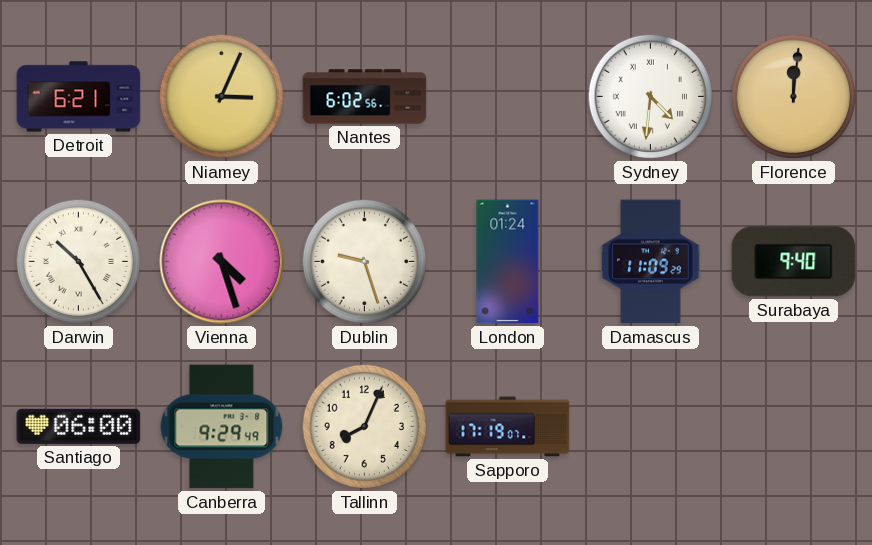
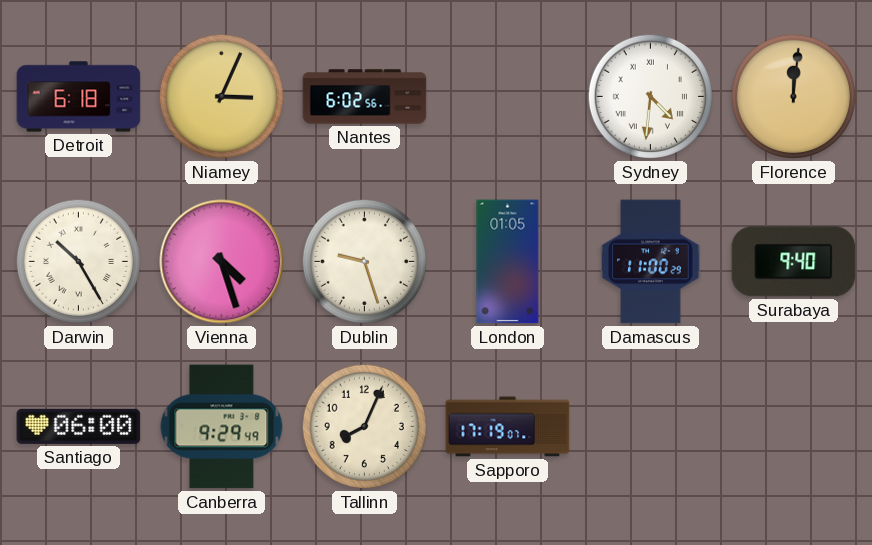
Detroit: 6:21 -> 6:18 (79, 97)
London: 01:24 -> 01:05 (508, 262)
Damascus: 11:09 -> 11:00 (651, 262)
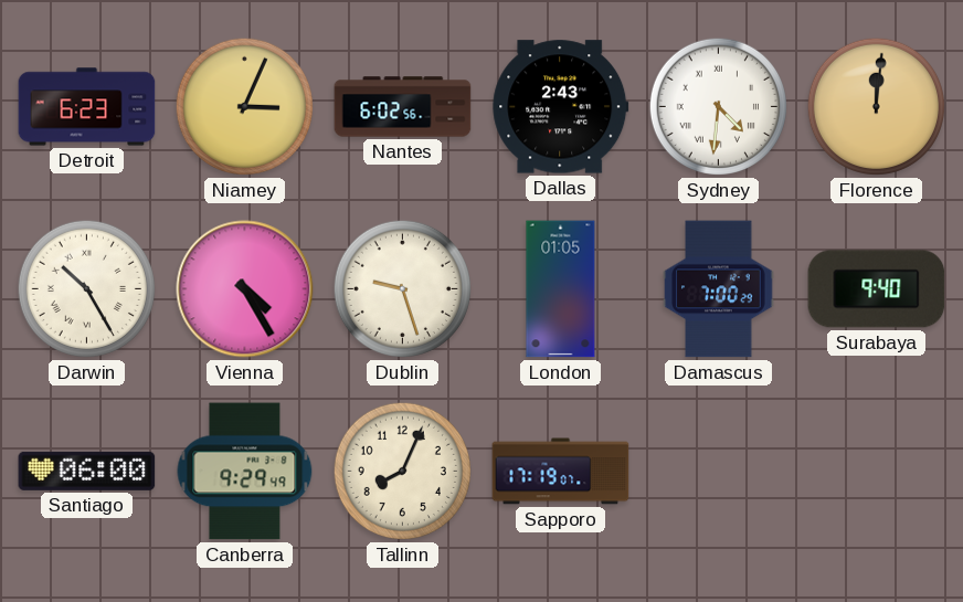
Detroit: 6:18 -> 6:23 (87, 107)
Dallas: none -> 2:43 (561, 107)
Vienna: 4:27 -> 4:25 (245, 289)
Damascus: 11:00 -> 7:00 (719, 289)
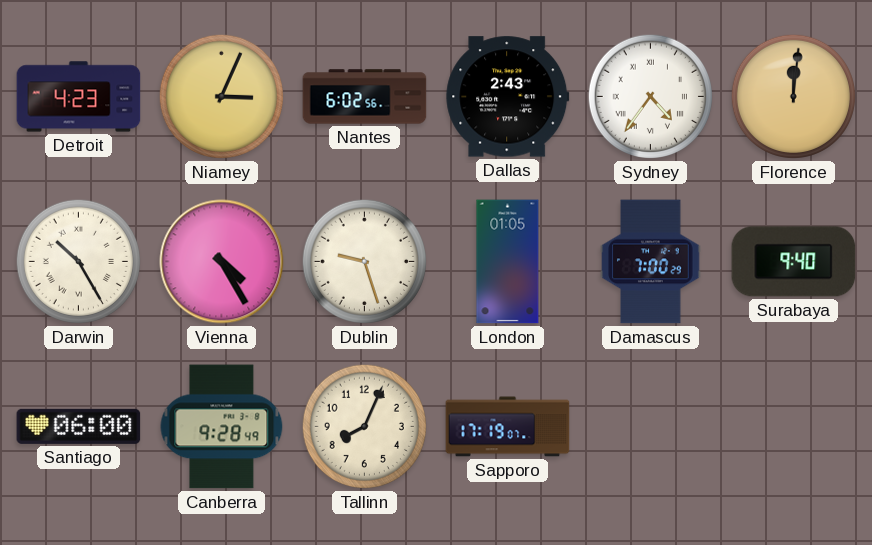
Detroit: 6:23 -> 4:23 (79, 97)
Sydney: 4:31 -> 4:36 (650, 96)
Canberra: 9:29 -> 9:28 (222, 427)
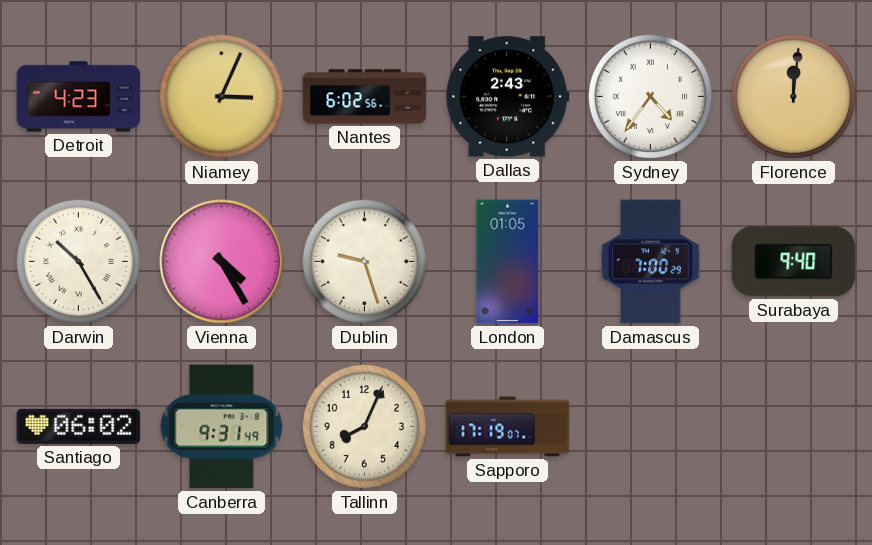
Santiago: 06:00 -> 06:02 (79, 426)
Canberra: 9:28 -> 9:31 (222, 427)
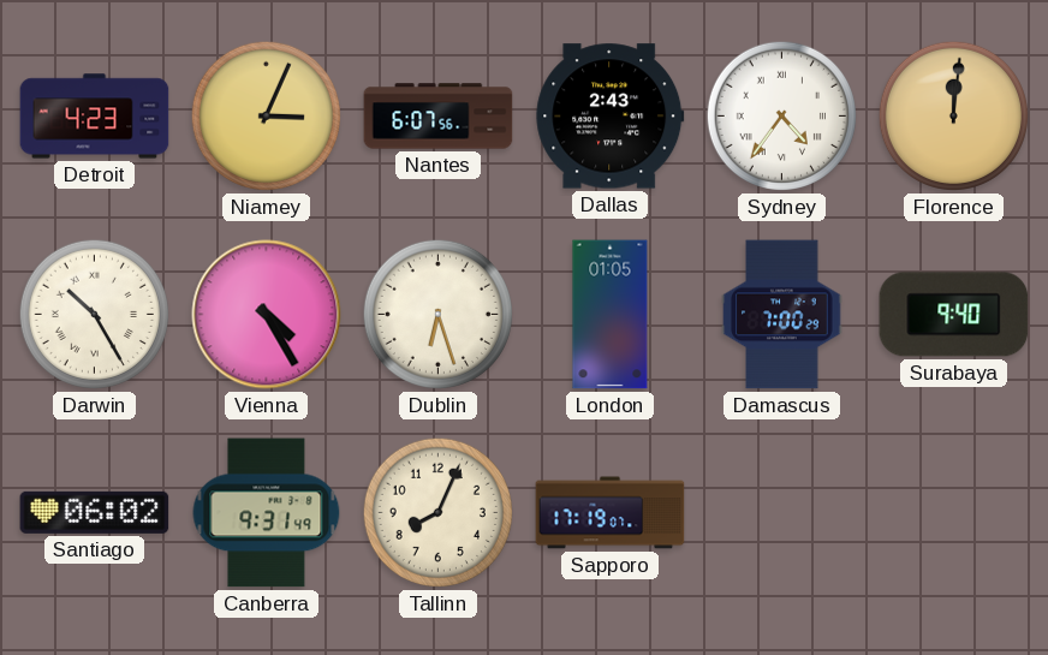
Nantes: 6:02 -> 6:07 (439, 117)
Dublin: 9:27 -> 6:27 (437, 314)
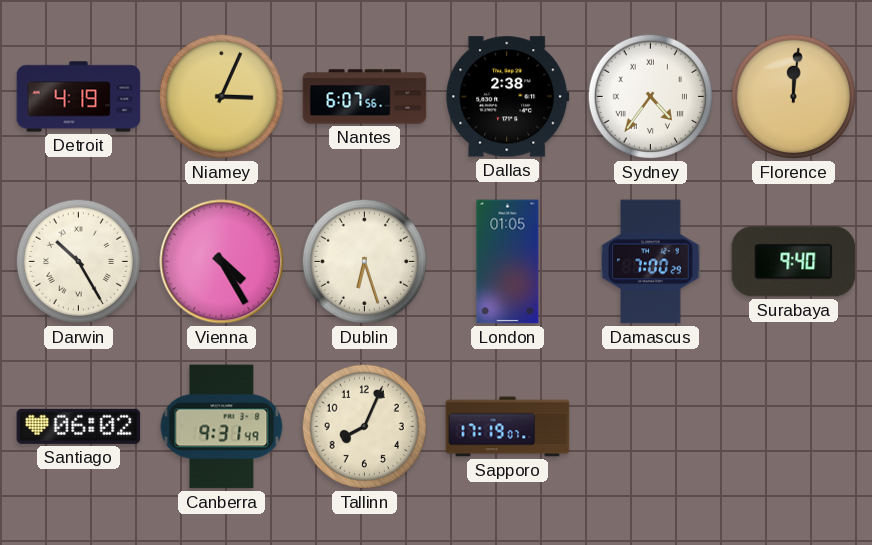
Detroit: 4:23 -> 4:19 (79, 97)
Dallas: 2:43 -> 2:38 (508, 97)
